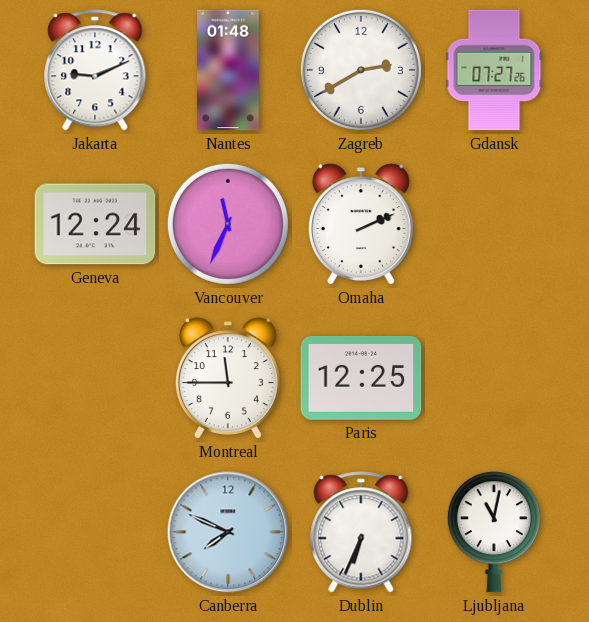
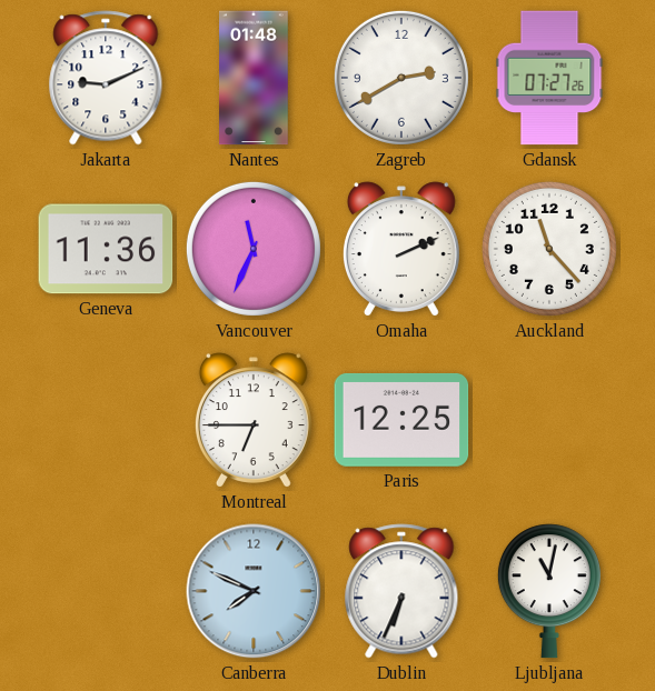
Geneva: 12:24 -> 11:36 (106, 249)
Auckland: none -> 11:23 (549, 249)
Montreal: 11:45 -> 6:45 (254, 420)
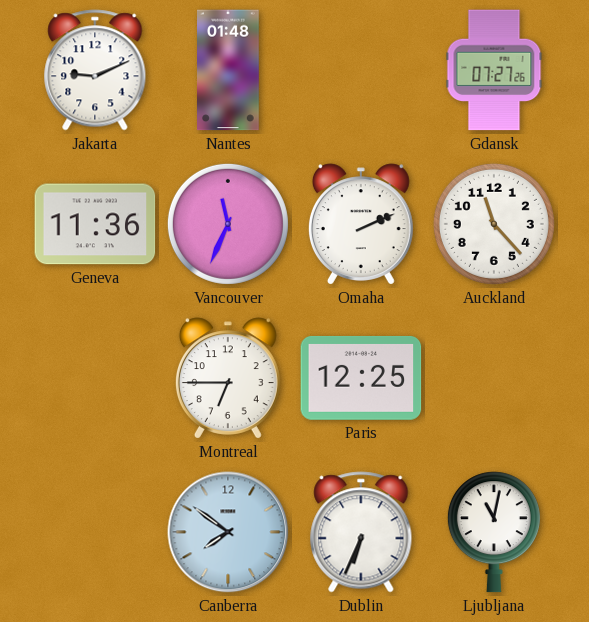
Zagreb: 2:40 -> none (401, 78)
Canberra: 7:49 -> 7:51 (228, 532)
